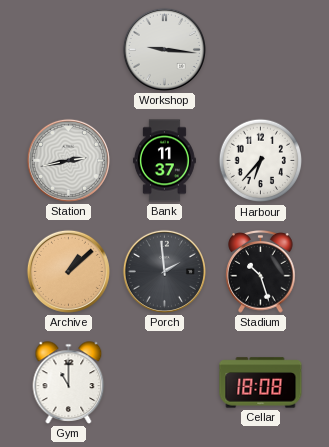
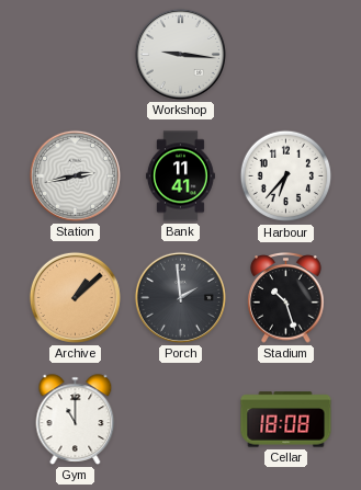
Bank: 11:37 -> 11:41 (180, 176)
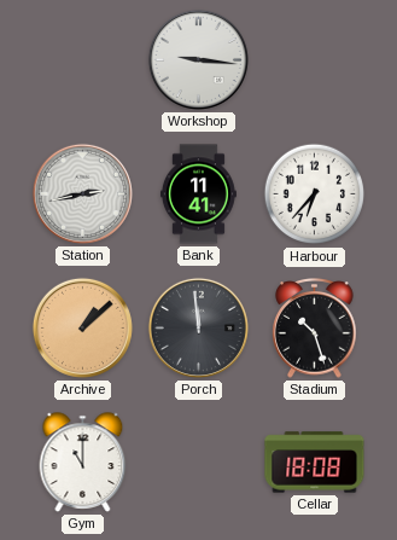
Porch: 1:59 -> 11:59 (198, 327)
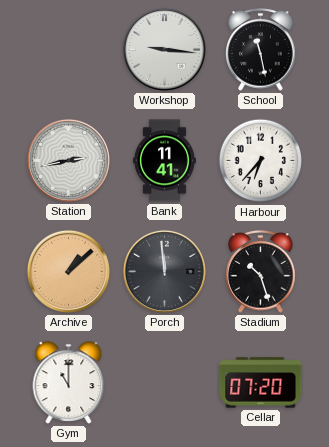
School: none -> 11:28 (261, 50)
Cellar: 18:08 -> 07:20 (261, 383)
